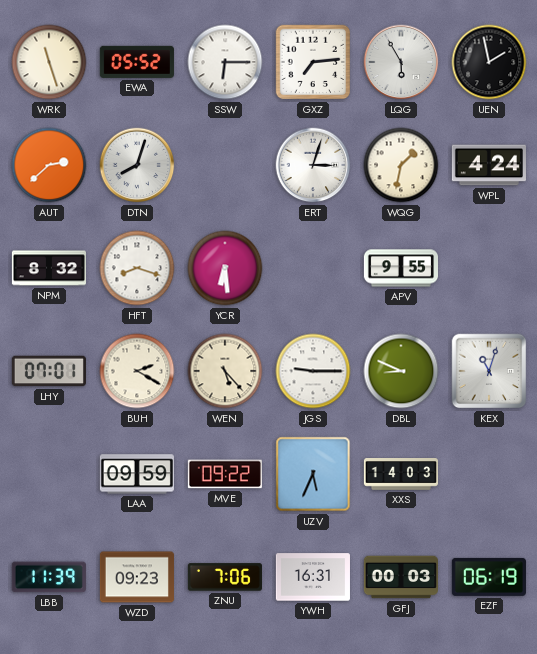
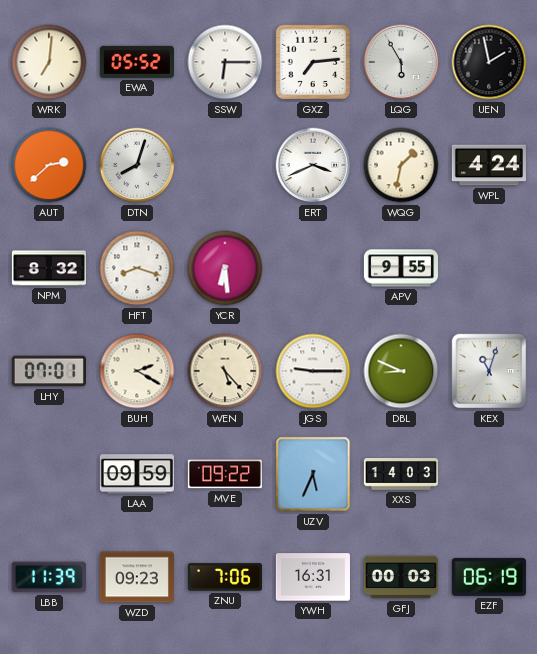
WRK: 11:27 -> 7:01 (49, 62)
ERT: 3:03 -> 3:41 (313, 165)
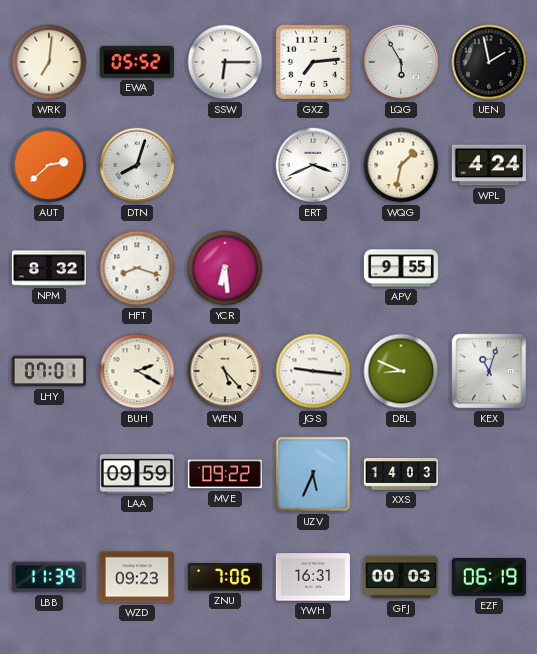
JGS: 9:15 -> 9:16 (313, 371)
